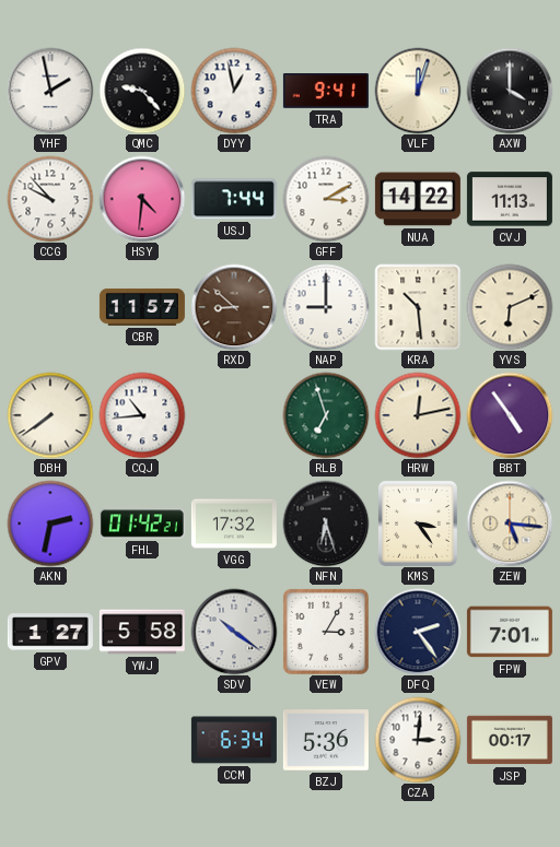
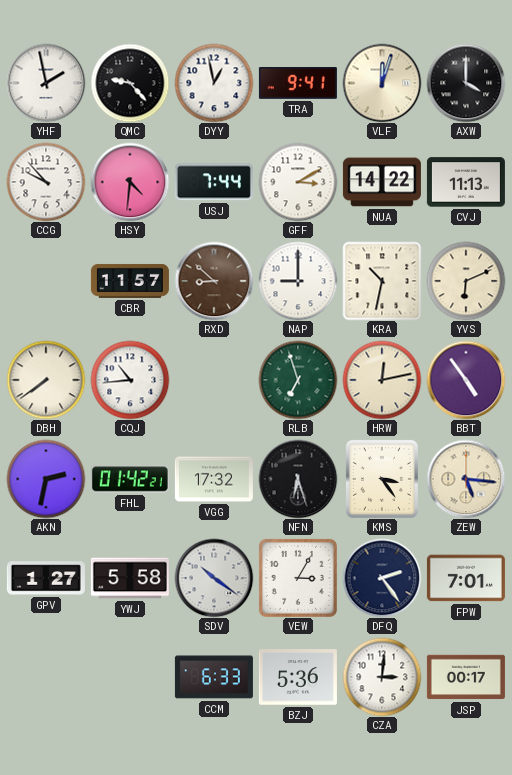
KRA: 10:29 -> 10:32 (382, 281)
CCM: 6:34 -> 6:33 (214, 677)
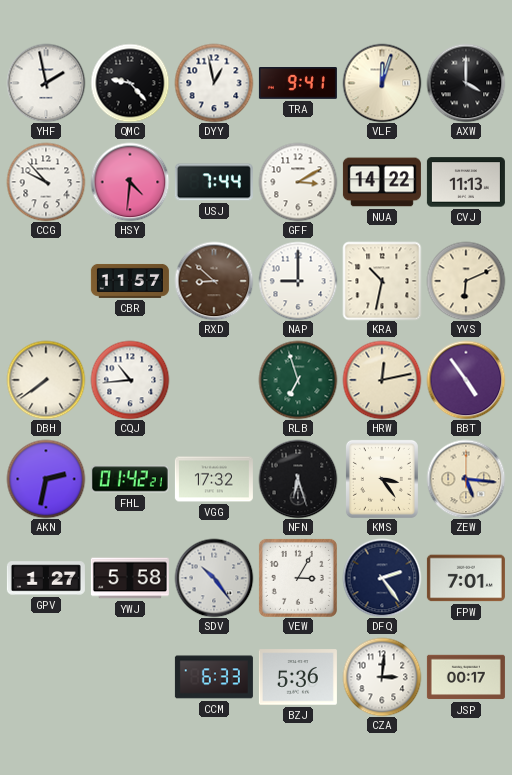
SDV: 10:21 -> 10:24 (214, 578)
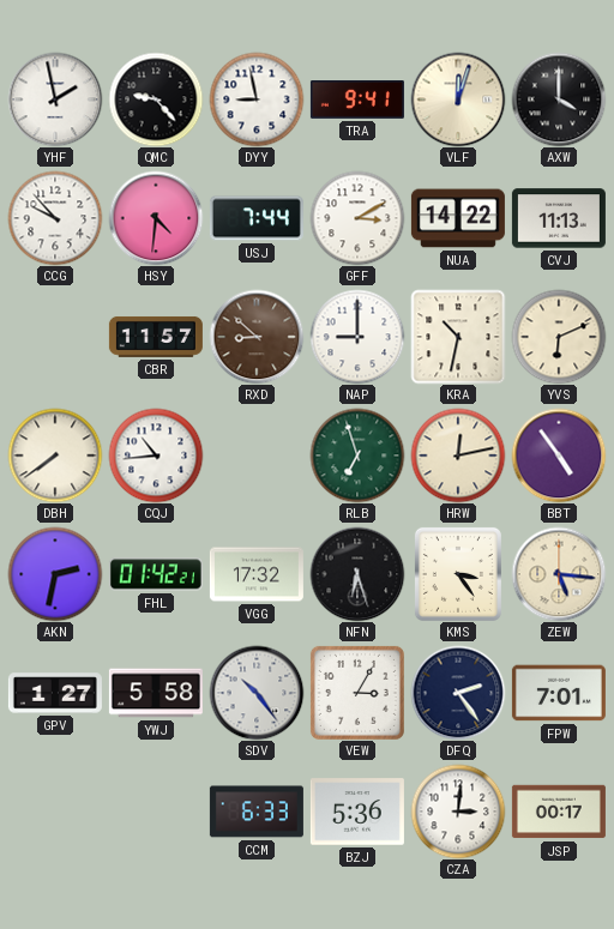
DYY: 12:58 -> 8:58 (257, 99)
